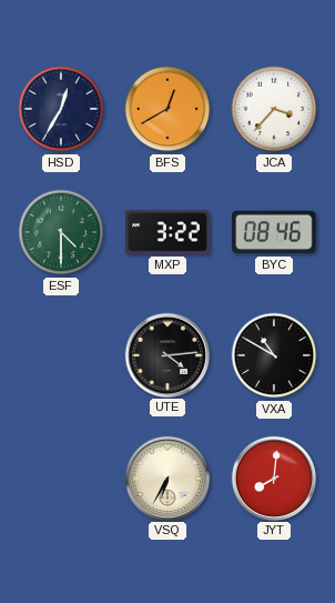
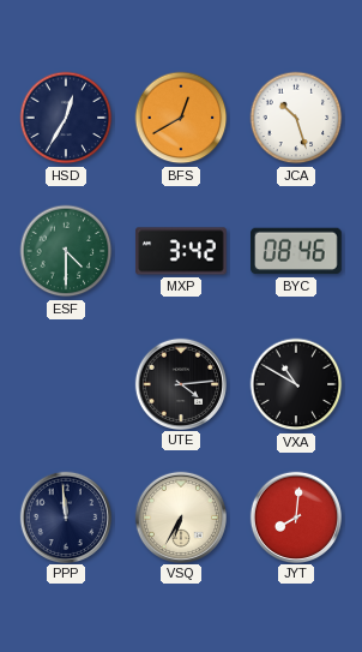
JCA: 3:37 -> 10:27 (296, 118)
MXP: 3:22 -> 3:42 (181, 251)
PPP: none -> 11:59 (65, 516)
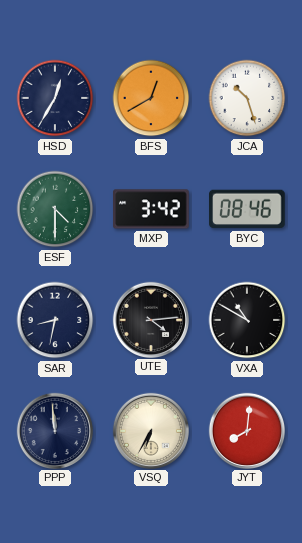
SAR: none -> 8:32 (55, 320)
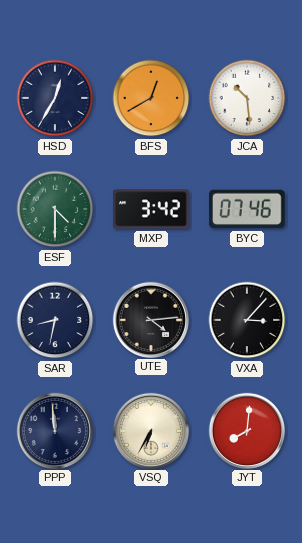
JCA: 10:27 -> 10:29 (247, 98)
BYC: 08:46 -> 07:46 (247, 209)
VXA: 10:50 -> 3:07 (247, 320)
